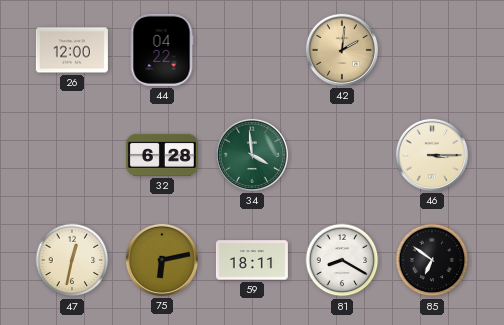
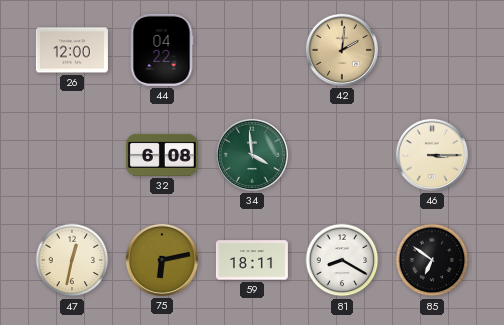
32: 6:28 -> 6:08 (162, 155)
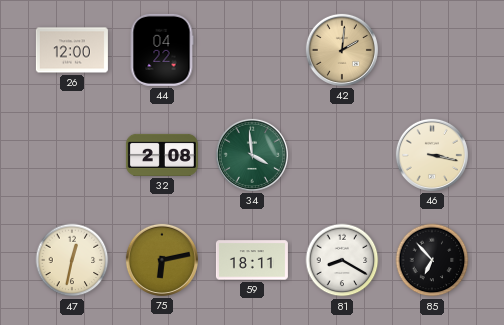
32: 6:08 -> 2:08 (162, 155)
46: 3:15 -> 3:17 (432, 155)
85: 6:51 -> 6:53 (432, 260)
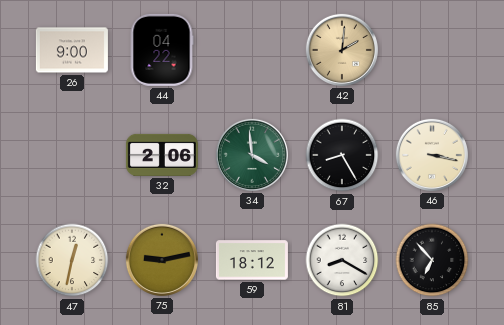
26: 12:00 -> 9:00 (72, 50)
32: 2:08 -> 2:06 (162, 155)
67: none -> 8:25 (342, 155)
75: 6:13 -> 9:13 (162, 260)
59: 18:11 -> 18:12 (252, 260)
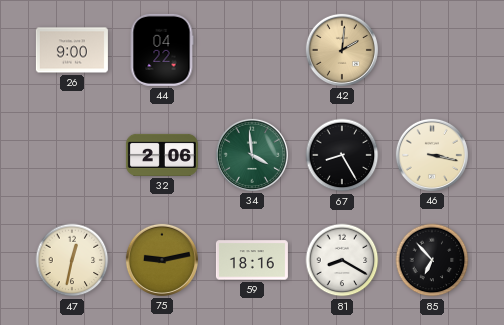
59: 18:12 -> 18:16 (252, 260)
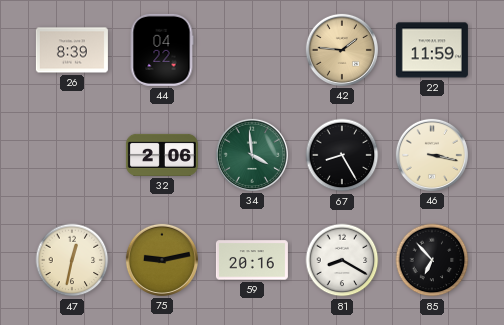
26: 9:00 -> 8:39 (72, 50)
42: 2:01 -> 1:46 (342, 50)
22: none -> 11:59 (432, 50)
59: 18:16 -> 20:16 (252, 260)
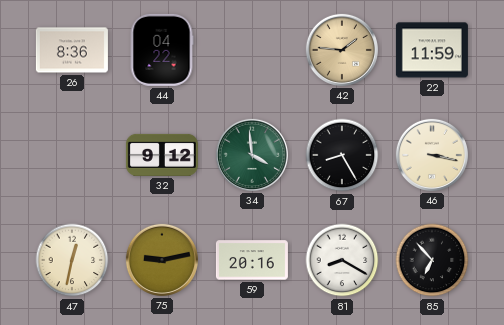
26: 8:39 -> 8:36 (72, 50)
32: 2:06 -> 9:12 (162, 155)
